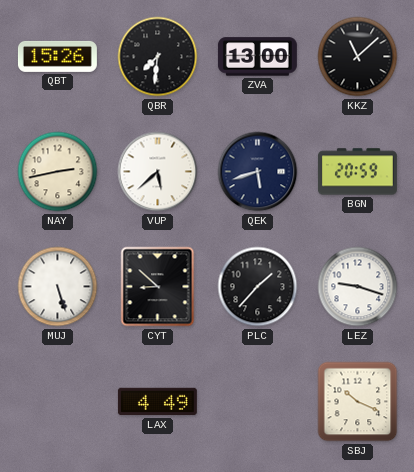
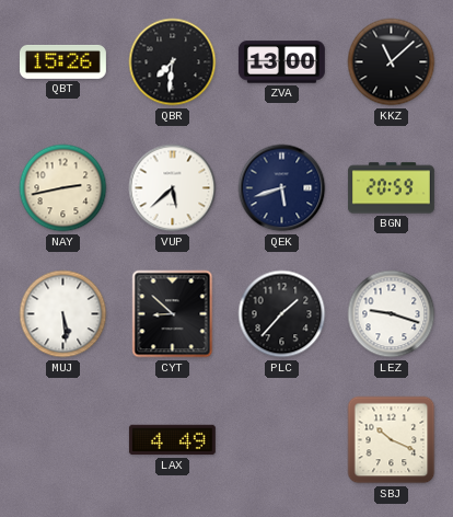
MUJ: 5:27 -> 5:29 (63, 314)
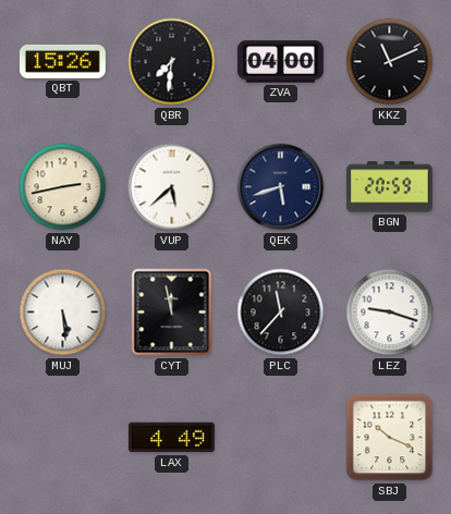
ZVA: 13:00 -> 04:00 (280, 62)
KKZ: 11:08 -> 11:11 (390, 62)
CYT: 8:52 -> 11:58 (172, 313)
PLC: 1:37 -> 11:37 (281, 313)
